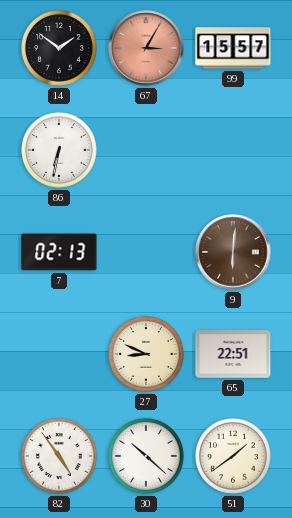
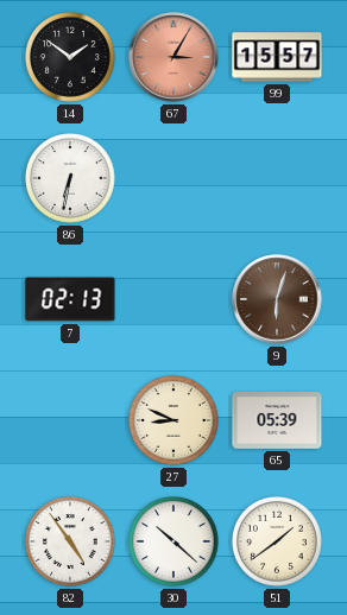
9: 6:01 -> 6:03 (277, 299)
65: 22:51 -> 05:39 (277, 421)
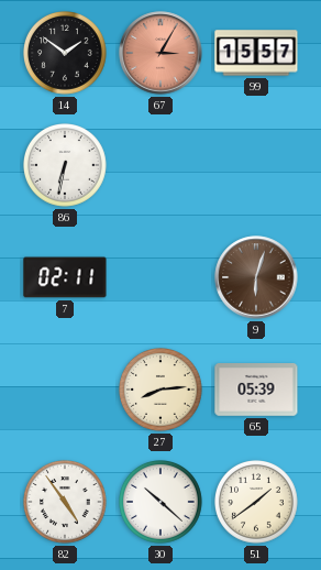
7: 02:13 -> 02:11 (65, 277)
27: 8:49 -> 8:14 (162, 391)
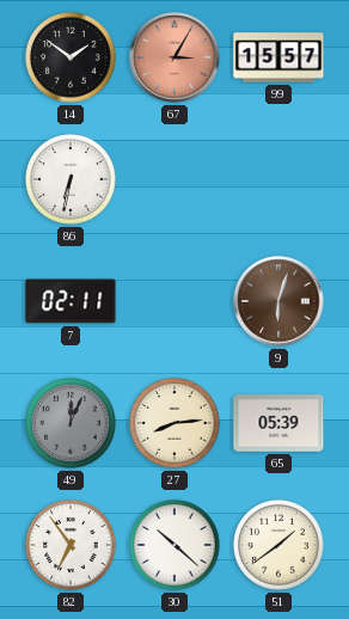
49: none -> 12:04 (72, 424)
82: 4:54 -> 6:54 (72, 546)
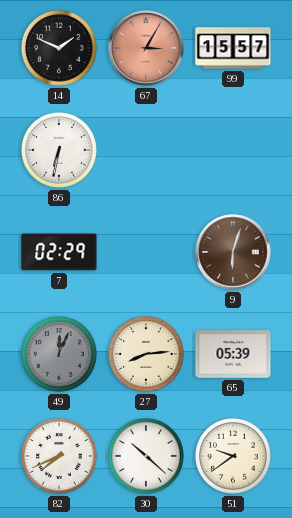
14: 1:51 -> 1:49 (60, 49)
7: 02:11 -> 02:29 (59, 252)
82: 6:54 -> 7:41 (60, 457)
51: 1:39 -> 9:39 (234, 457)
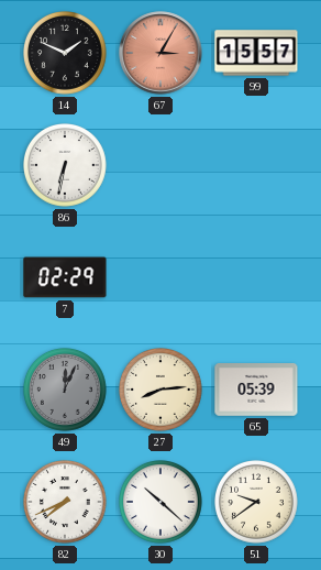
9: 6:03 -> none (233, 252)
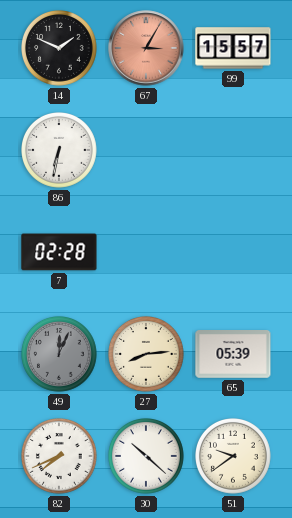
7: 02:29 -> 02:28 (59, 252)
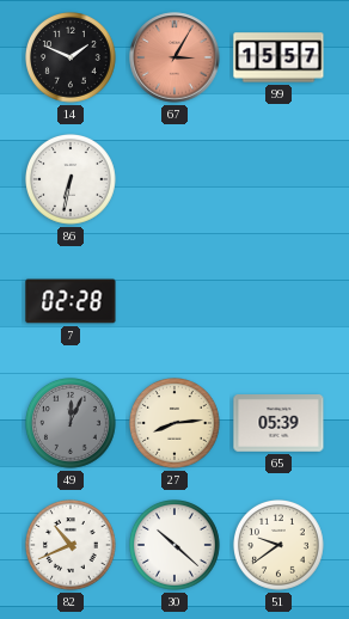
82: 7:41 -> 10:41 (72, 546)
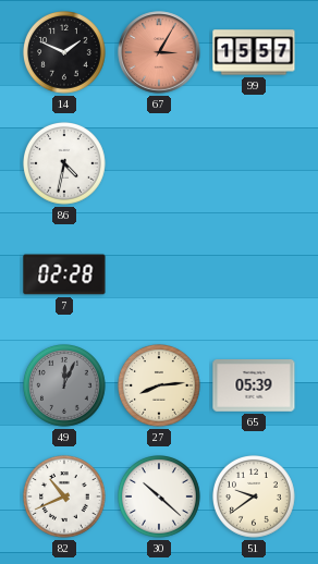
86: 6:32 -> 4:32 (65, 164)
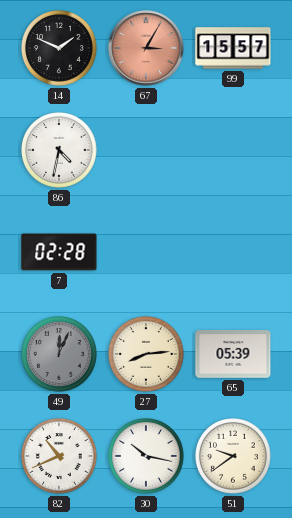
30: 10:22 -> 10:17 (147, 457)
